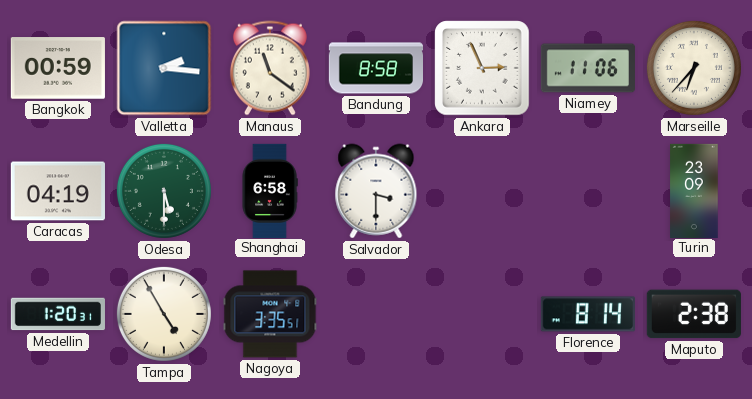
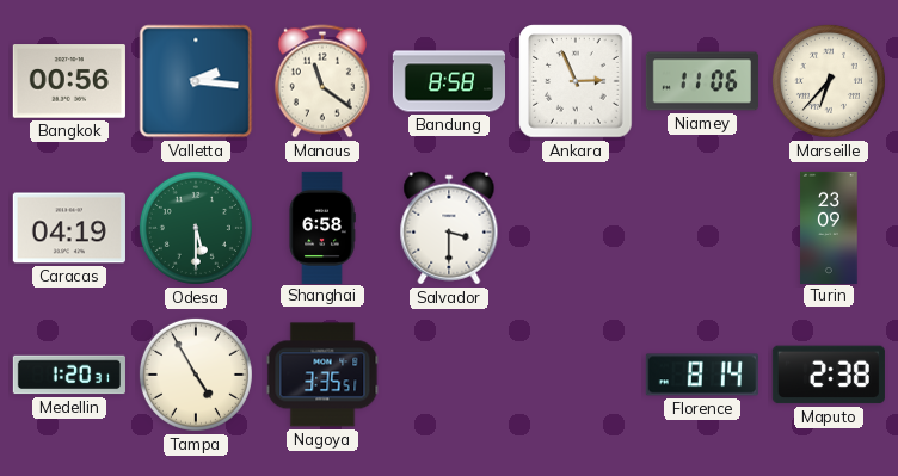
Bangkok: 00:59 -> 00:56 (69, 81)
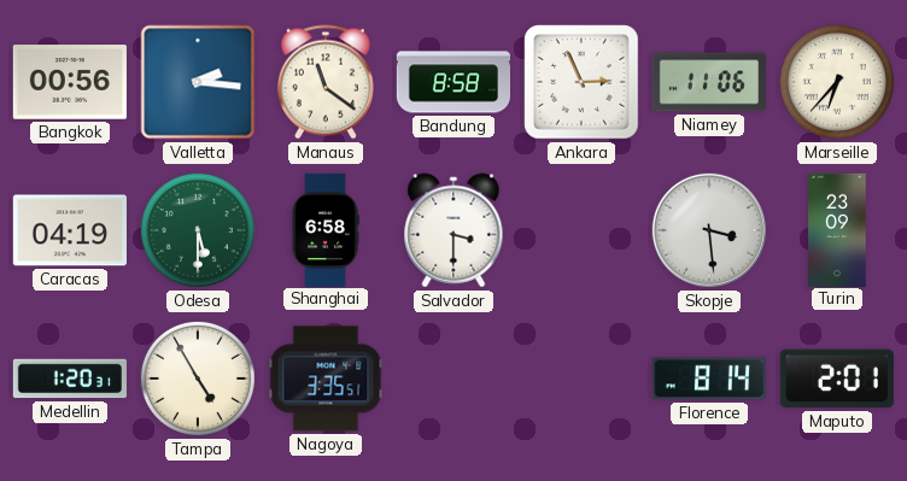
Skopje: none -> 3:29 (709, 230)
Maputo: 2:38 -> 2:01 (837, 379)
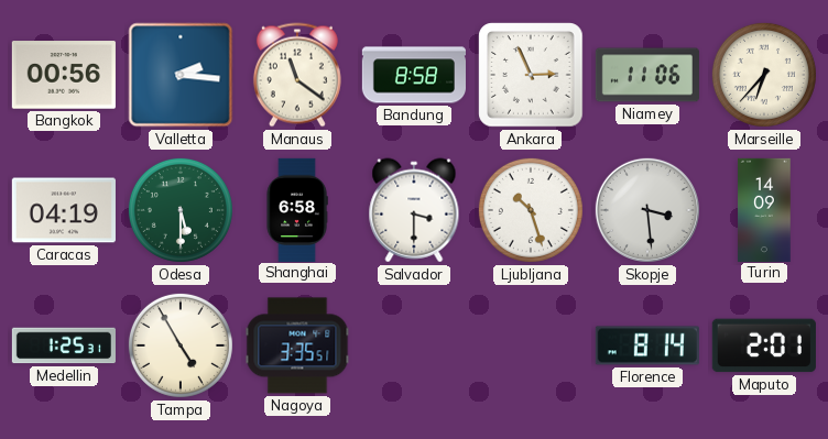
Ljubljana: none -> 10:27 (531, 210)
Turin: 23:09 -> 14:09 (764, 209)
Medellin: 1:20 -> 1:25 (64, 345)
